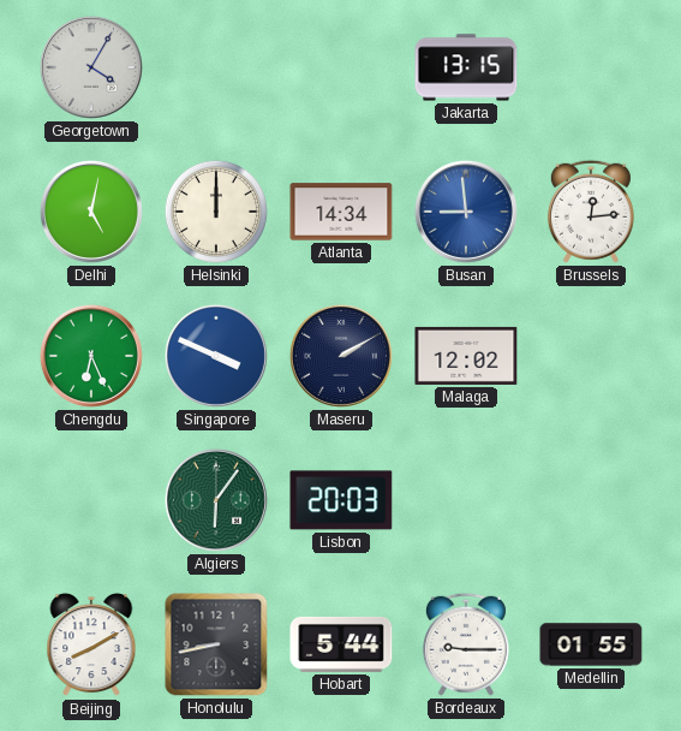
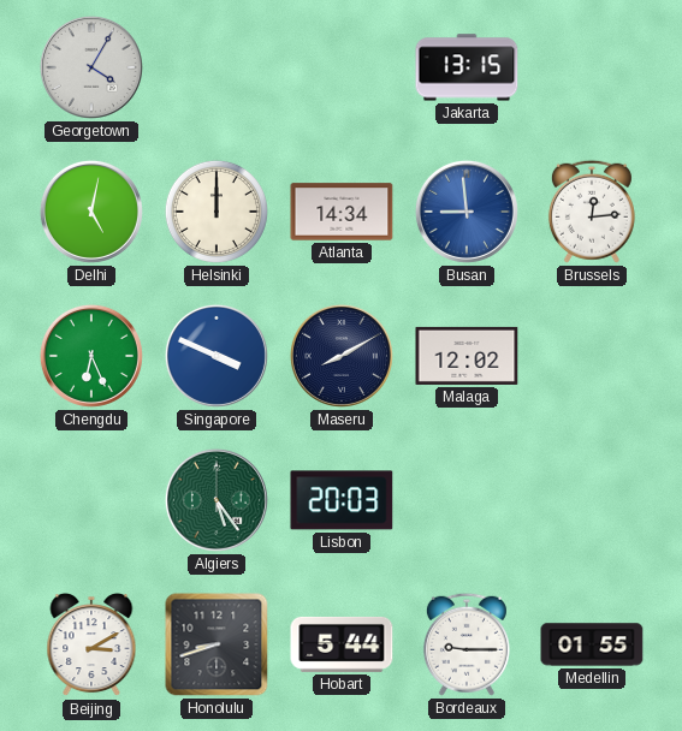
Maseru: 2:10 -> 8:10 (342, 356)
Algiers: 6:06 -> 5:24 (217, 500)
Beijing: 8:10 -> 3:10 (91, 646)
Honolulu: 8:43 -> 8:42 (217, 644)
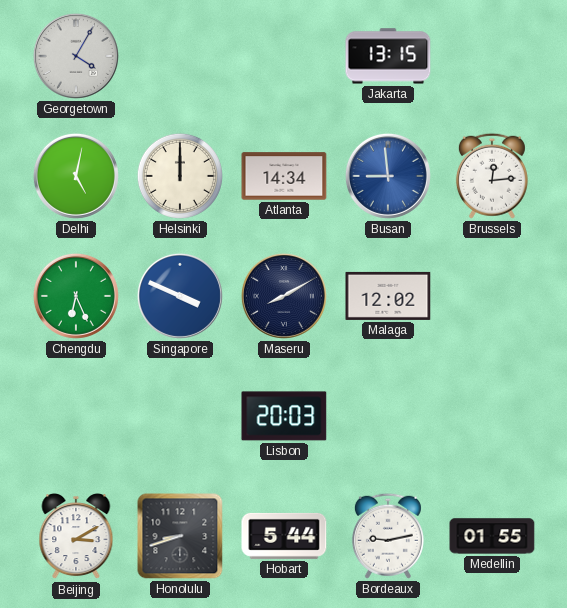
Algiers: 5:24 -> none (217, 500)
Bordeaux: 9:15 -> 9:13 (388, 536)
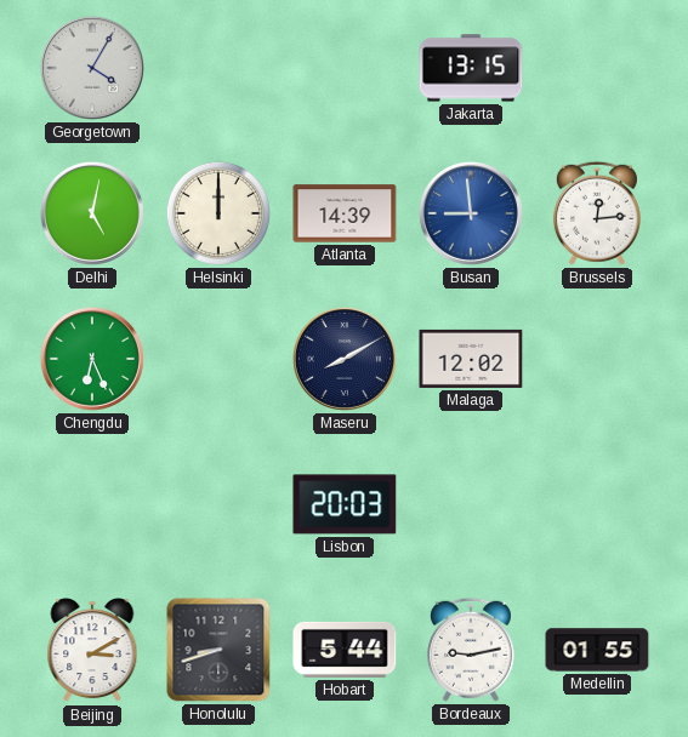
Atlanta: 14:34 -> 14:39 (345, 213)
Singapore: 3:49 -> none (180, 296)
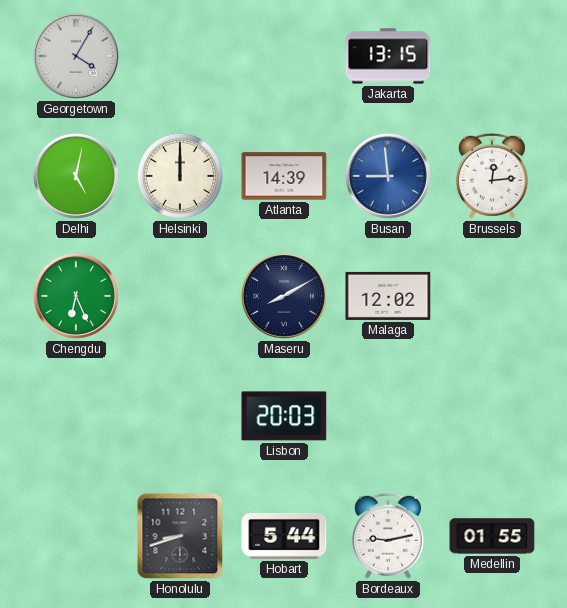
Beijing: 3:10 -> none (92, 651)
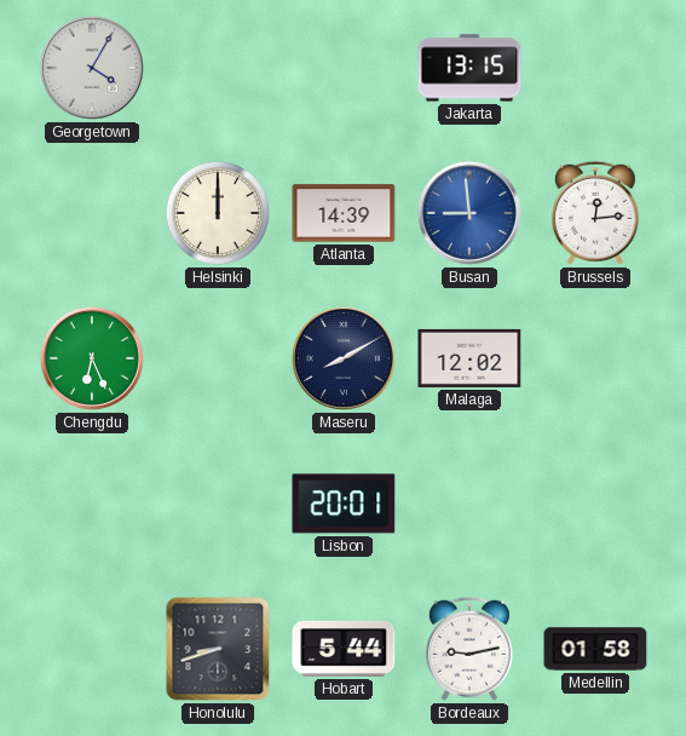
Delhi: 5:02 -> none (76, 176)
Lisbon: 20:03 -> 20:01 (344, 504)
Medellin: 01:55 -> 01:58 (595, 649)
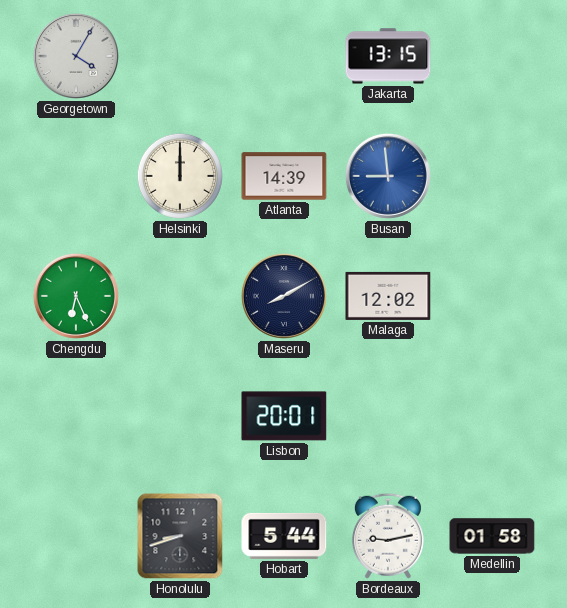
Brussels: 12:14 -> none (595, 213)
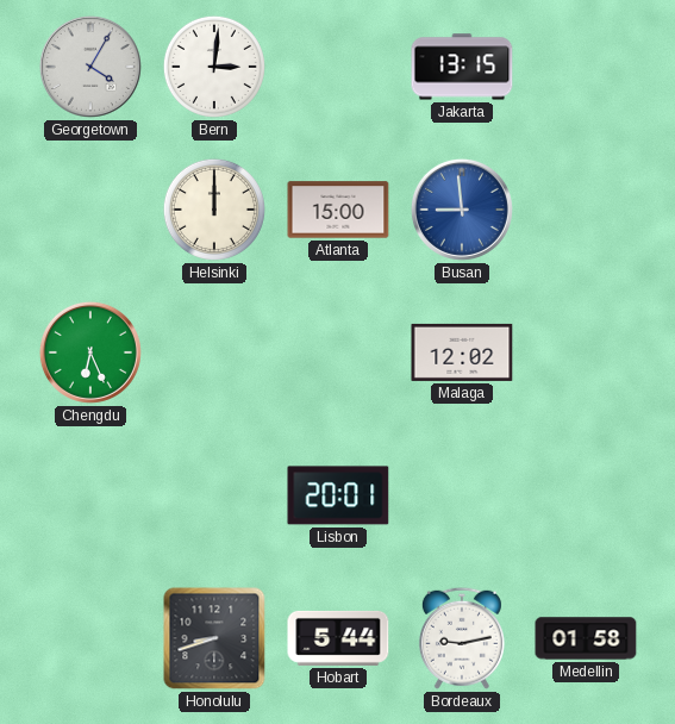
Bern: none -> 3:01 (214, 67)
Atlanta: 14:39 -> 15:00 (338, 210)
Maseru: 8:10 -> none (284, 296)
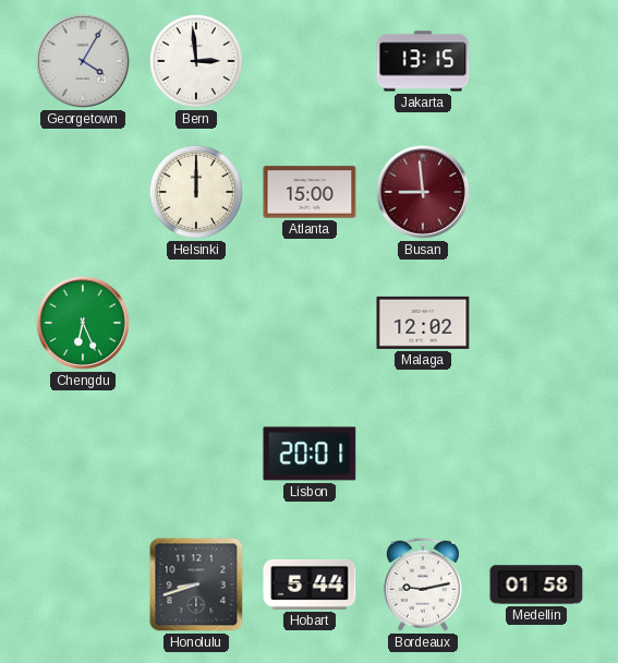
Bern: 3:01 -> 2:59 (196, 61)
Busan dial: blue -> burgundy (423, 192)
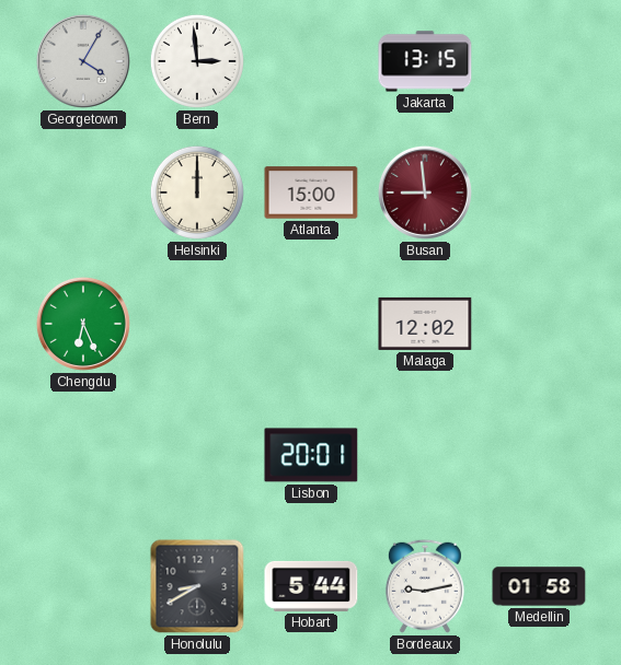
Honolulu: 8:42 -> 8:40 (197, 586)
